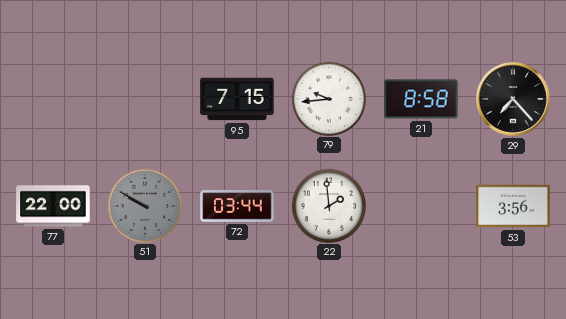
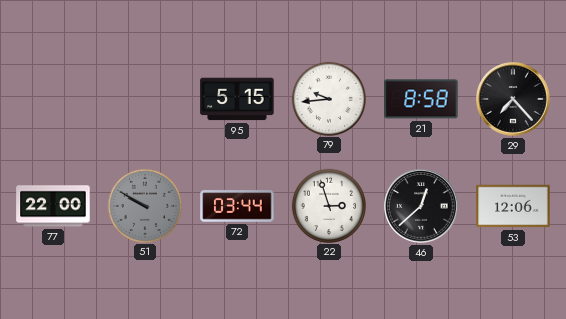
95: 7:15 -> 5:15 (237, 99)
22: 1:59 -> 2:57 (328, 205)
46: none -> 12:38 (422, 207)
53: 3:56 -> 12:06 (513, 206)
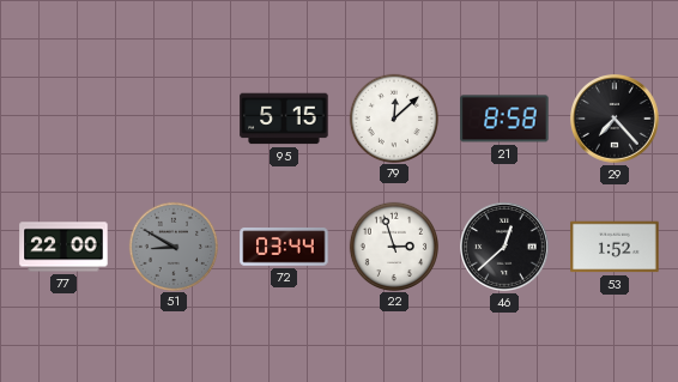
79: 9:44 -> 12:08 (393, 117)
51: 9:50 -> 8:50 (172, 245)
53: 12:06 -> 1:52 (615, 247)
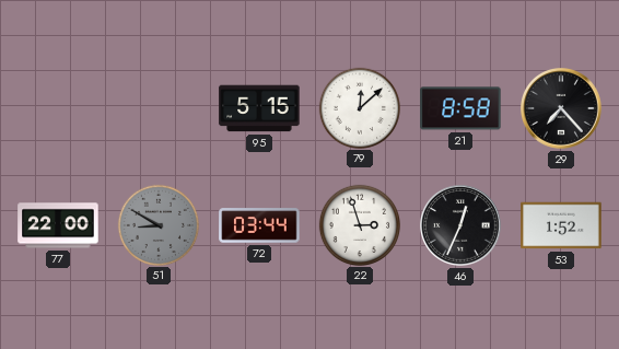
46: 12:38 -> 12:34 (462, 226)
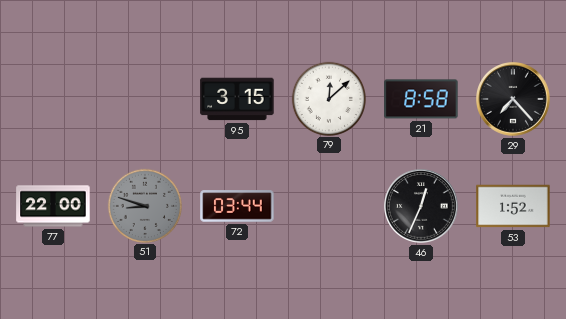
95: 5:15 -> 3:15 (237, 99)
51: 8:50 -> 8:48 (144, 205)
22: 2:57 -> none (359, 224)
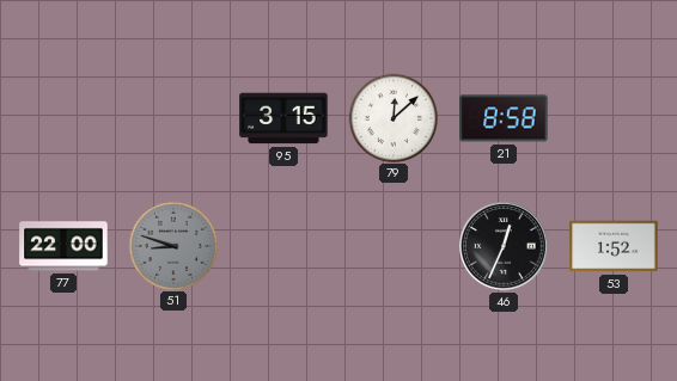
29: 7:23 -> none (514, 100)
72: 03:44 -> none (237, 206)
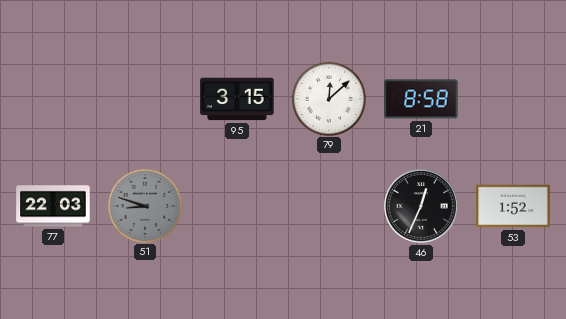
77: 22:00 -> 22:03 (53, 206)
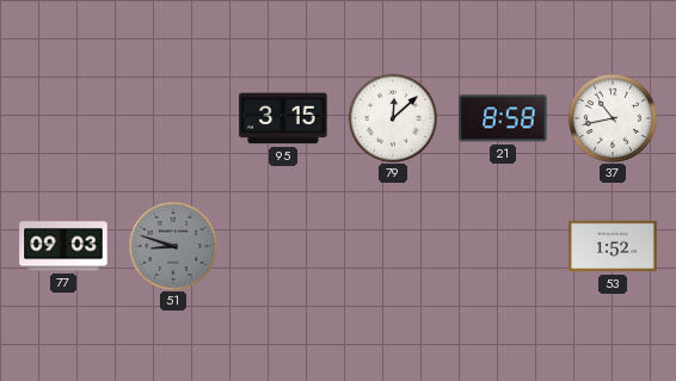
37: none -> 10:43 (612, 117)
77: 22:03 -> 09:03 (63, 246)
46: 12:34 -> none (422, 207)
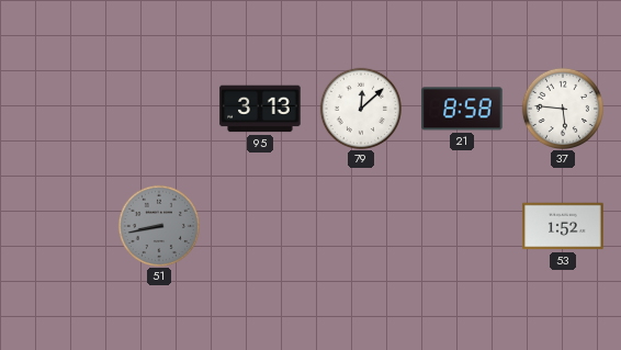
95: 3:15 -> 3:13 (260, 109)
37: 10:43 -> 5:46 (562, 108)
77: 09:03 -> none (63, 246)
51: 8:48 -> 8:43 (158, 225)
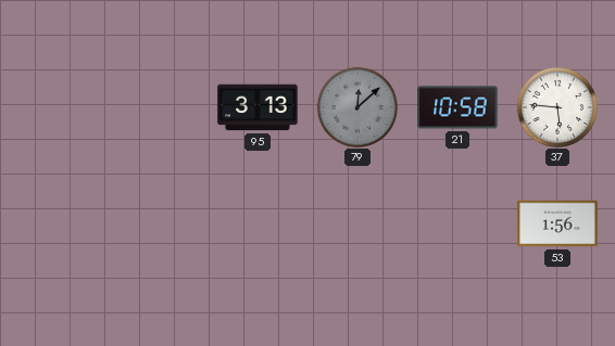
79 dial: white -> grey (356, 106)
21: 8:58 -> 10:58 (457, 107)
51: 8:43 -> none (158, 225)
53: 1:52 -> 1:56 (557, 223)
